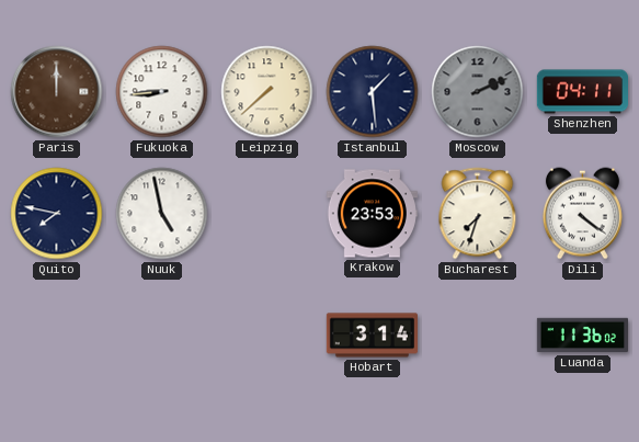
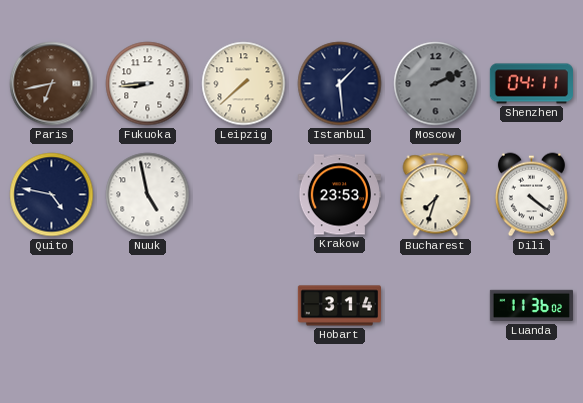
Paris: 12:00 -> 6:43 (52, 84)
Quito: 7:47 -> 4:47 (52, 195)
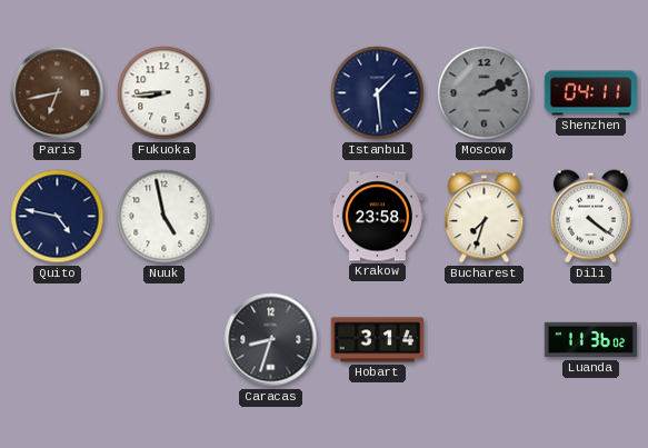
Leipzig: 7:38 -> none (244, 84)
Krakow: 23:53 -> 23:58 (377, 217)
Caracas: none -> 8:33 (271, 340)
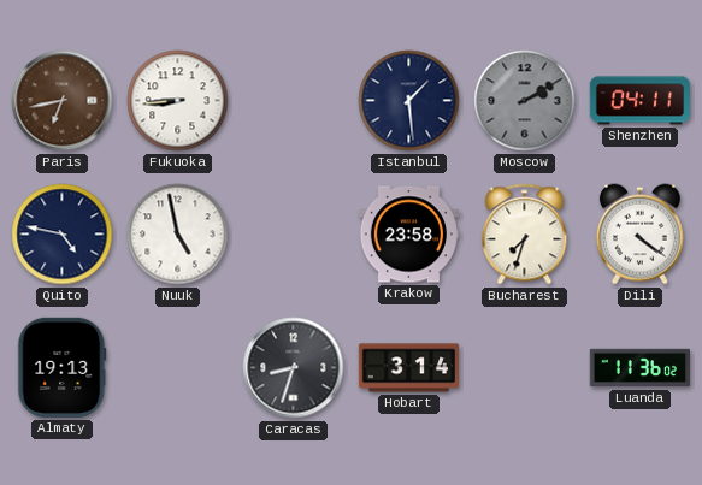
Moscow: 2:11 -> 2:10 (525, 101)
Almaty: none -> 19:13 (63, 367)
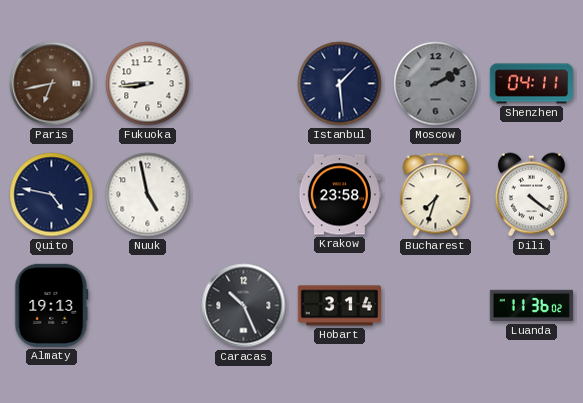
Caracas: 8:33 -> 10:26 (244, 306)
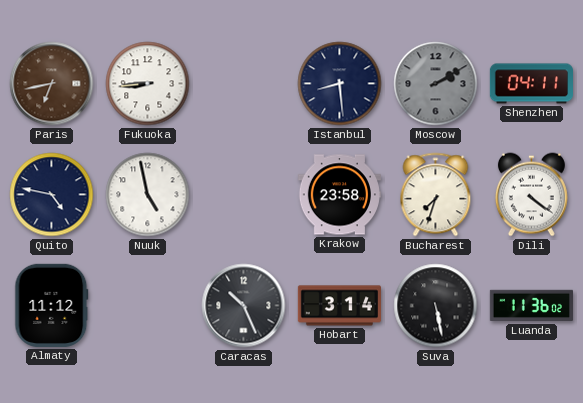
Istanbul: 1:29 -> 8:29 (340, 84)
Almaty: 19:13 -> 11:12 (52, 305)
Suva: none -> 5:28 (436, 306)
